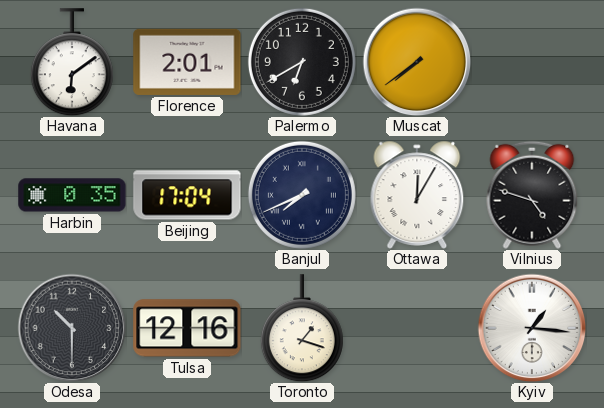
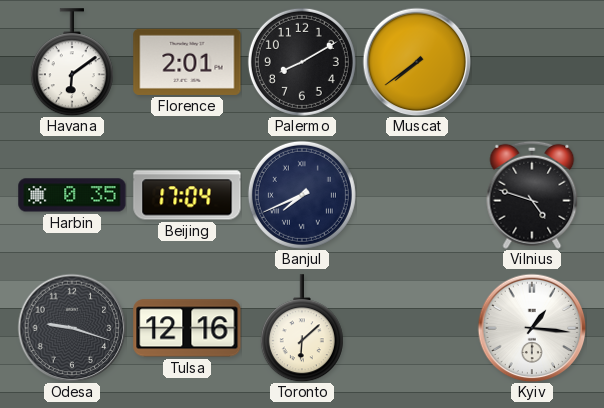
Palermo: 6:40 -> 8:10 (302, 62)
Ottawa: 12:05 -> none (417, 195)
Odesa: 10:30 -> 9:18 (72, 328)
Toronto: 1:18 -> 6:08 (302, 328)
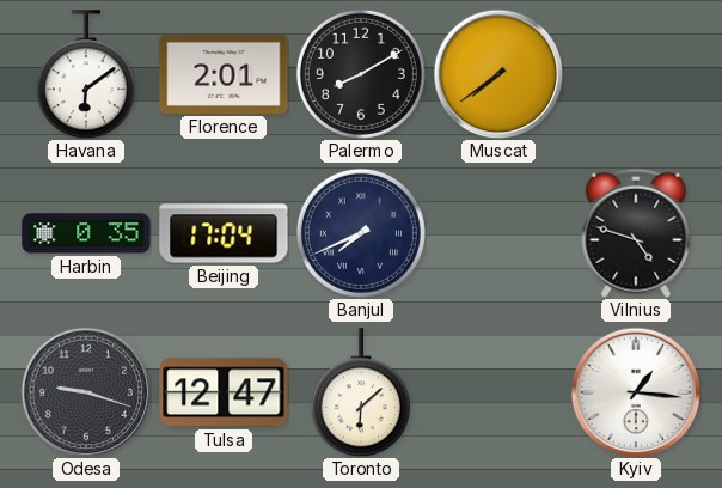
Tulsa: 12:16 -> 12:47 (224, 392)
